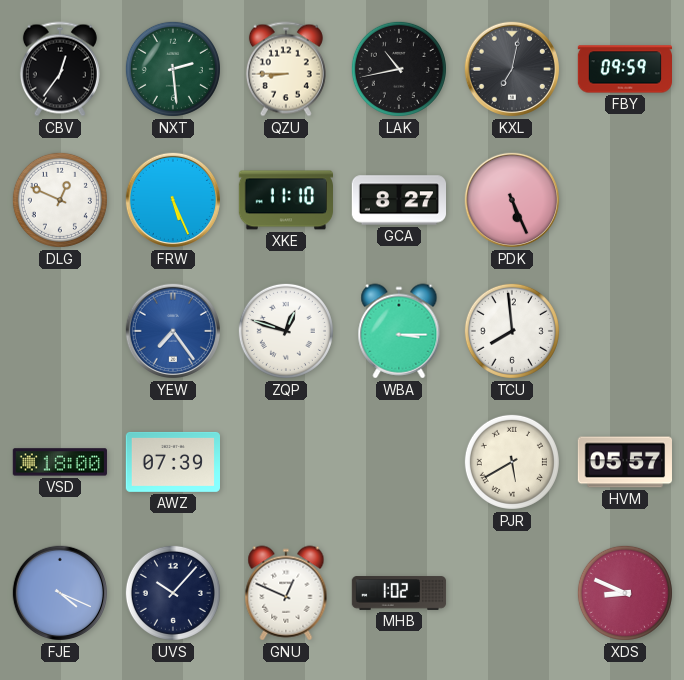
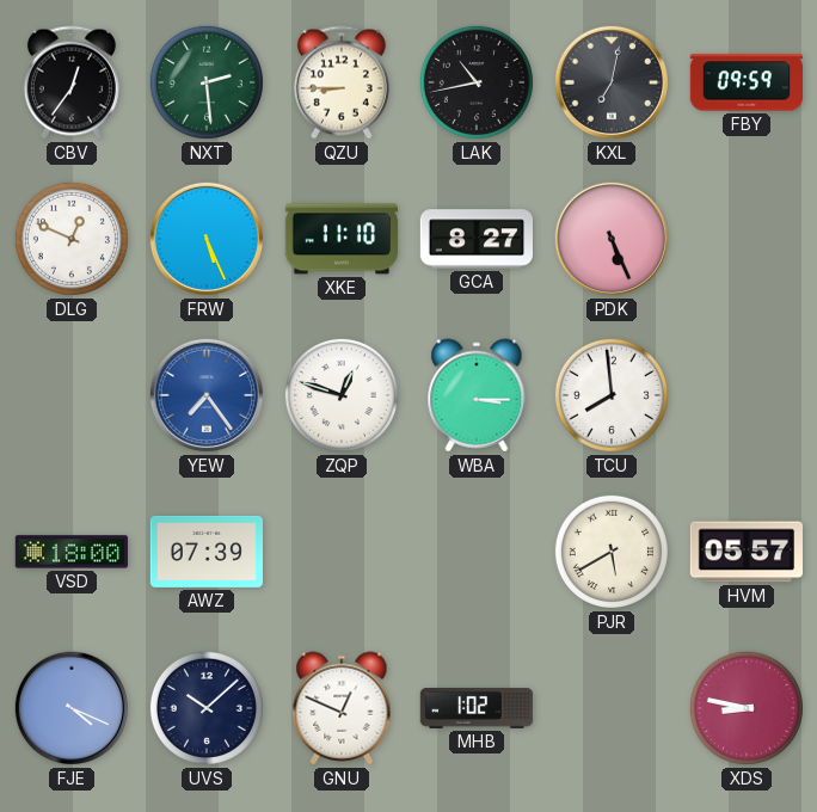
UVS: 10:07 -> 10:08 (207, 708)
XDS: 8:49 -> 8:47 (747, 708)
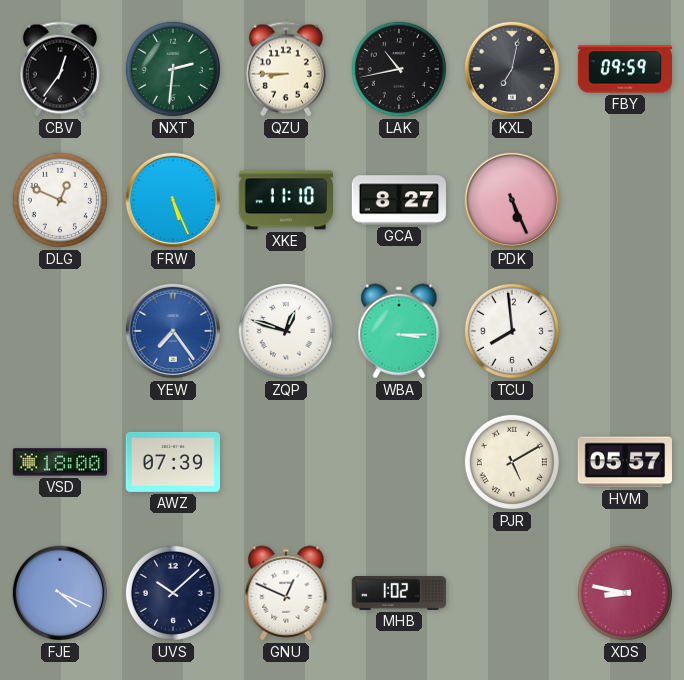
NXT: 2:29 -> 2:31 (173, 69)
PJR: 5:40 -> 5:10 (512, 462)
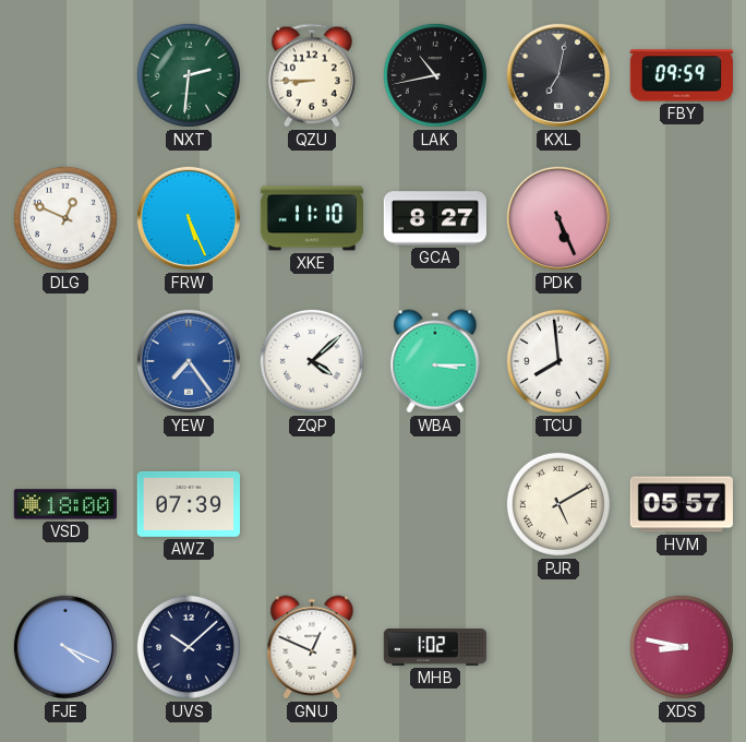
CBV: 12:36 -> none (60, 69)
ZQP: 12:48 -> 4:08 (312, 361)
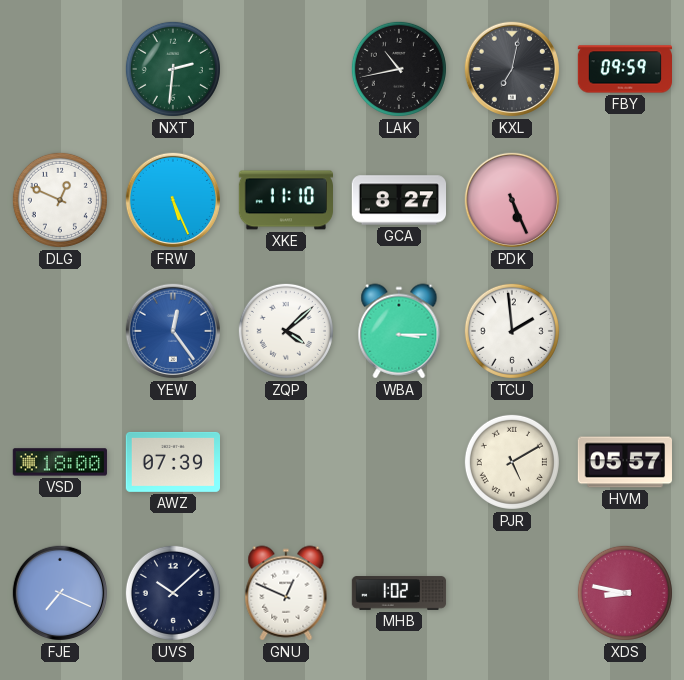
QZU: 8:45 -> none (312, 75)
YEW: 7:24 -> 12:24 (173, 331)
TCU: 7:59 -> 1:59 (512, 331)
FJE: 4:19 -> 7:19 (60, 593)
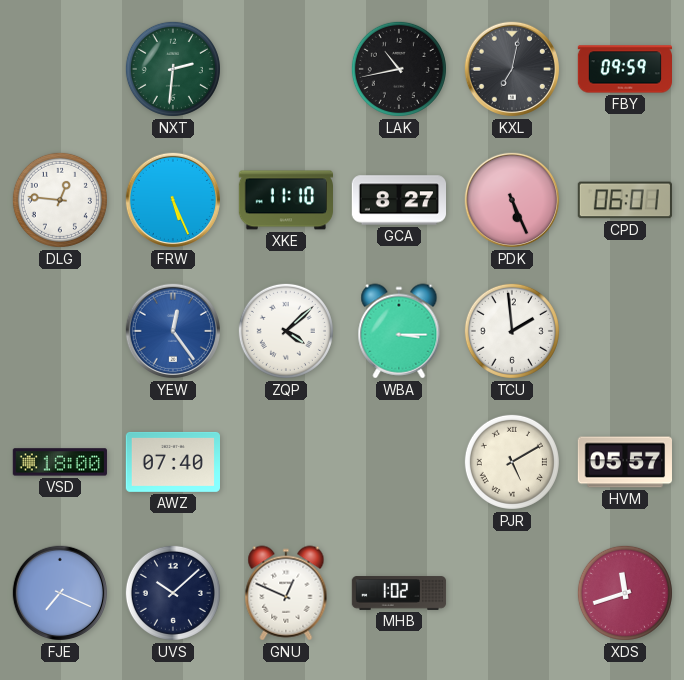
DLG: 12:49 -> 12:46 (60, 200)
CPD: none -> 06:01 (625, 200)
AWZ: 07:39 -> 07:40 (172, 462)
XDS: 8:47 -> 11:42 (625, 593)
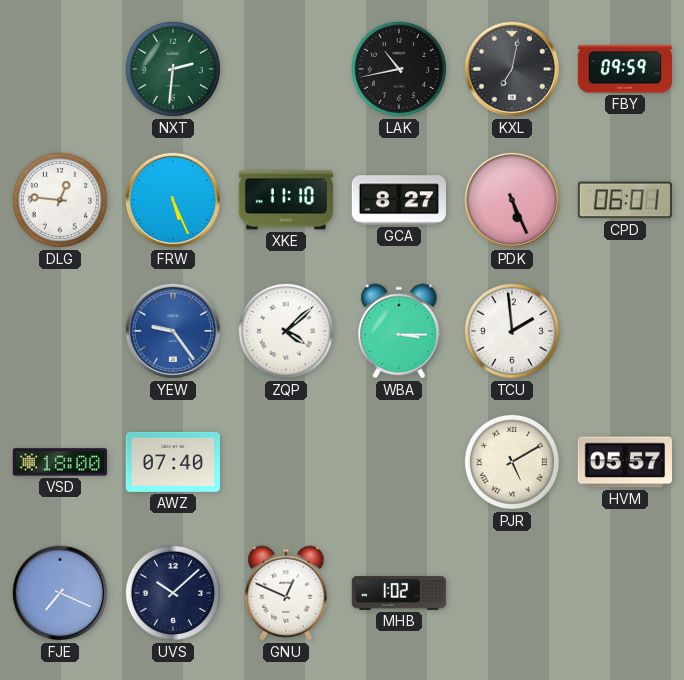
YEW: 12:24 -> 9:24 (173, 331)
XDS: 11:42 -> none (625, 593)
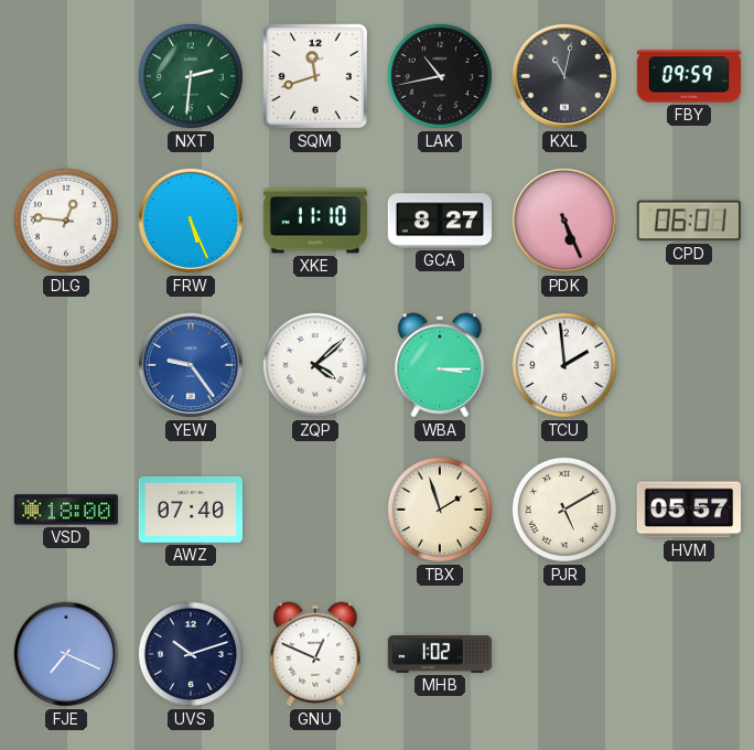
SQM: none -> 11:42 (315, 76)
KXL: 7:02 -> 11:02 (564, 76)
TBX: none -> 1:57 (440, 510)
UVS: 10:08 -> 10:12 (191, 654)
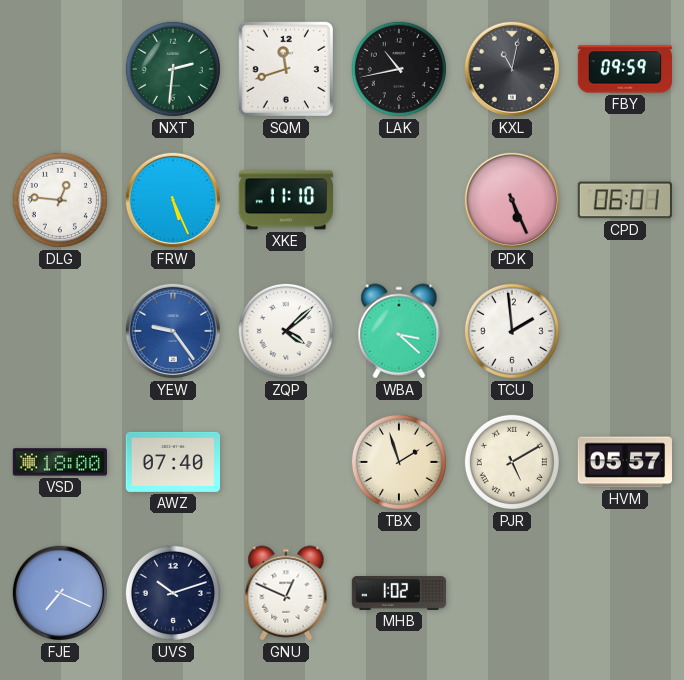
GCA: 8:27 -> none (439, 221)
WBA: 3:15 -> 3:22 (399, 331)
